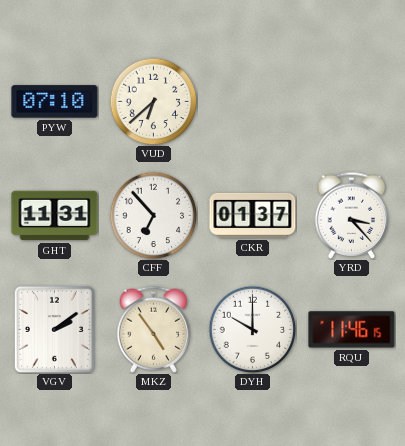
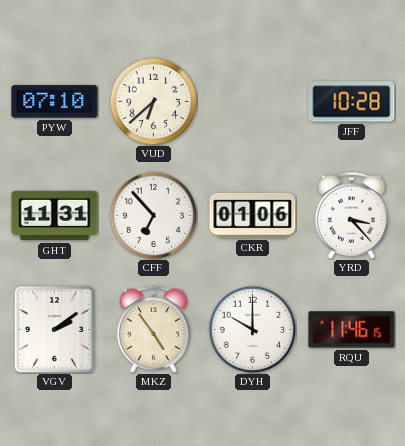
JFF: none -> 10:28 (352, 102)
CKR: 01:37 -> 01:06 (253, 215)
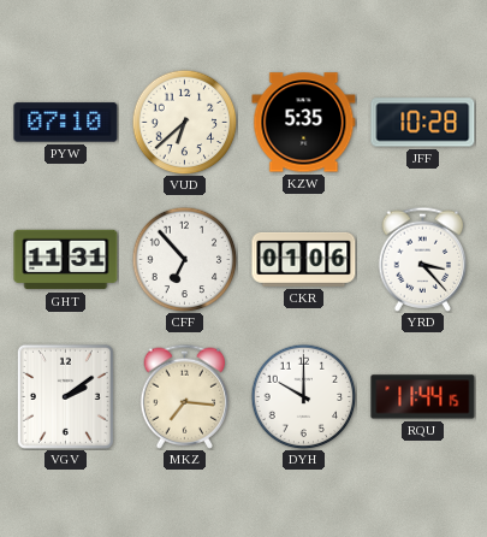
KZW: none -> 5:35 (304, 123)
MKZ: 4:54 -> 7:16 (185, 396)
RQU: 11:46 -> 11:44 (423, 397)
